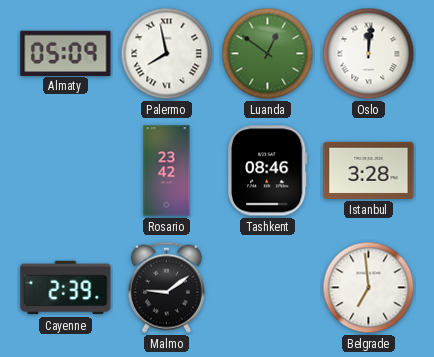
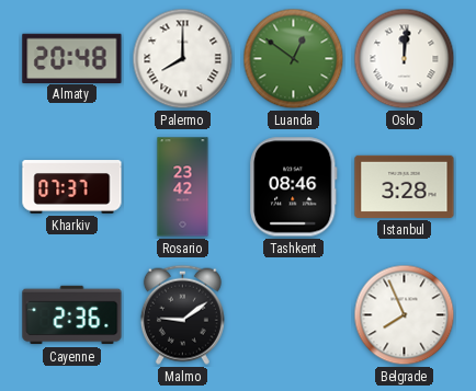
Almaty: 05:09 -> 20:48 (72, 58)
Palermo: 7:58 -> 8:00 (183, 59)
Kharkiv: none -> 07:37 (72, 187)
Cayenne: 2:39 -> 2:36 (72, 315)
Belgrade: 6:59 -> 7:56 (405, 315)
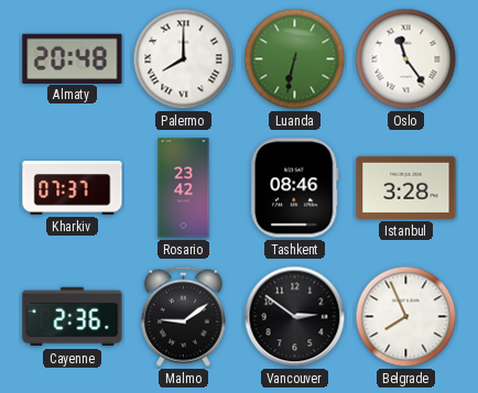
Luanda: 12:51 -> 6:32 (295, 59)
Oslo: 12:01 -> 11:24 (406, 59)
Vancouver: none -> 2:51 (295, 317)
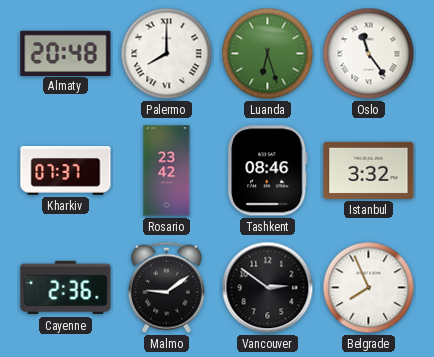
Luanda: 6:32 -> 6:27 (268, 54)
Istanbul: 3:28 -> 3:32 (369, 170)
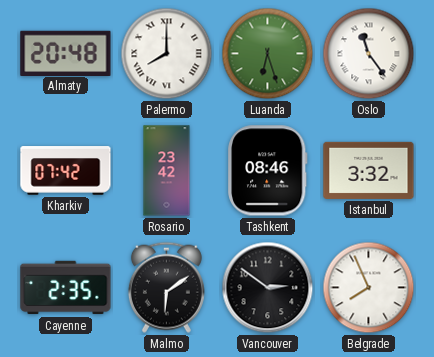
Kharkiv: 07:37 -> 07:42 (66, 171)
Cayenne: 2:36 -> 2:35 (66, 288)
Malmo: 9:09 -> 6:09 (166, 287)
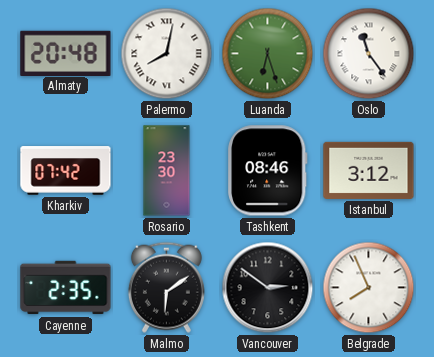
Palermo: 8:00 -> 8:02 (167, 54)
Rosario: 23:42 -> 23:30 (167, 171)
Istanbul: 3:32 -> 3:12 (369, 170)
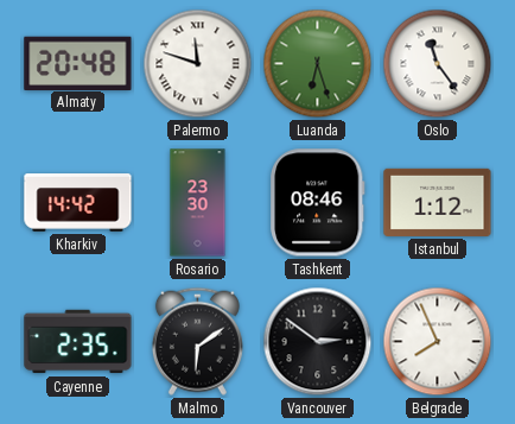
Palermo: 8:02 -> 11:48 (198, 64)
Kharkiv: 07:42 -> 14:42 (78, 203)
Istanbul: 3:12 -> 1:12 (438, 202)
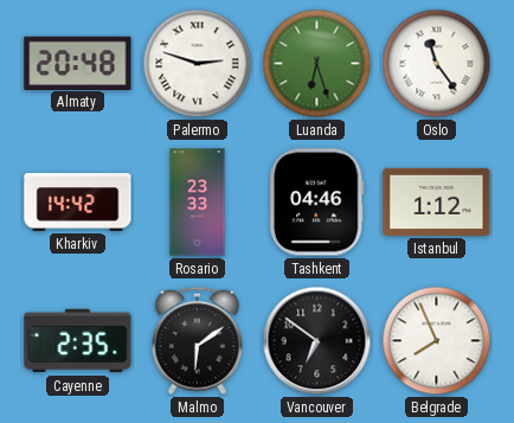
Palermo: 11:48 -> 2:48 (198, 64)
Rosario: 23:30 -> 23:33 (198, 203)
Tashkent: 08:46 -> 04:46 (317, 203)
Vancouver: 2:51 -> 6:51 (317, 341)
